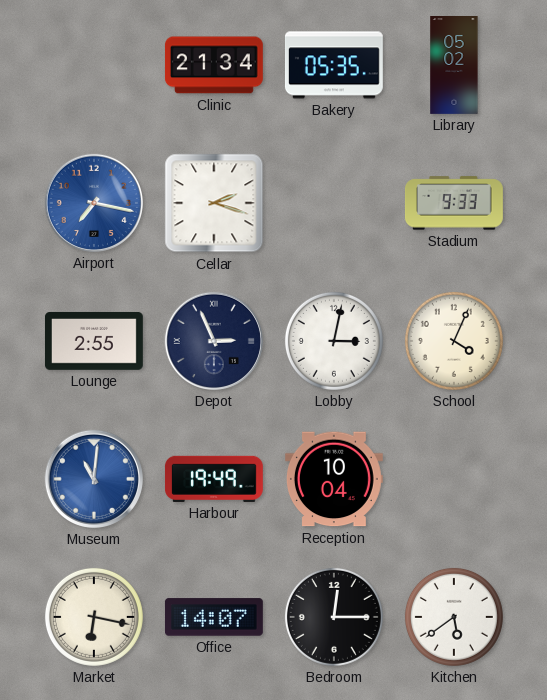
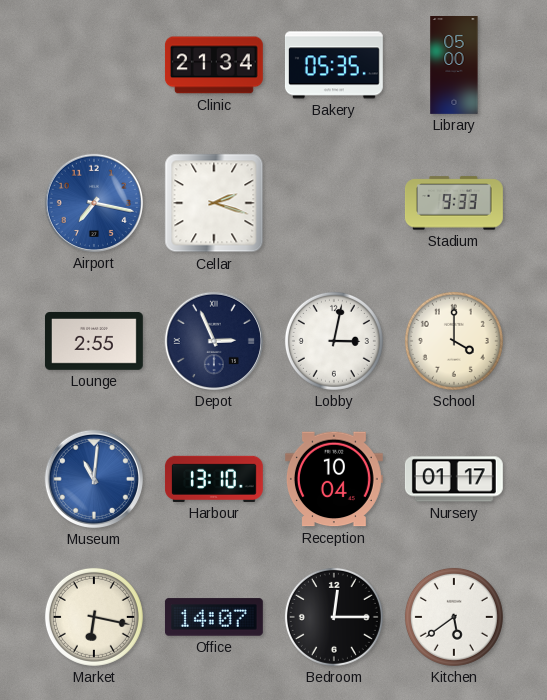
Library: 05:02 -> 05:00 (454, 66)
School: 4:04 -> 4:00 (454, 341)
Harbour: 19:49 -> 13:10 (214, 479)
Nursery: none -> 01:17 (454, 479)
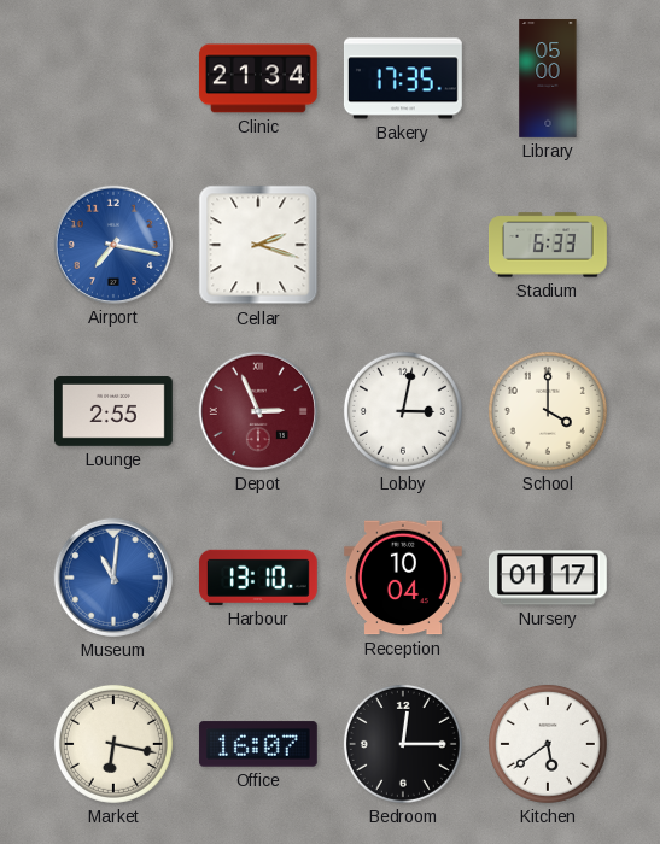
Bakery: 05:35 -> 17:35 (403, 78)
Stadium: 9:33 -> 6:33 (548, 245)
Depot dial: navy -> burgundy (258, 411)
Office: 14:07 -> 16:07 (258, 744)
